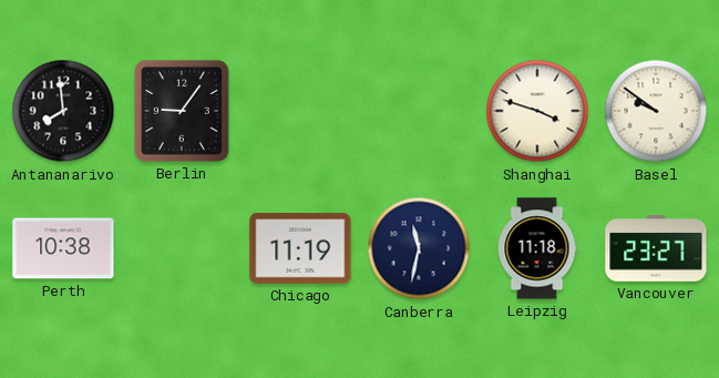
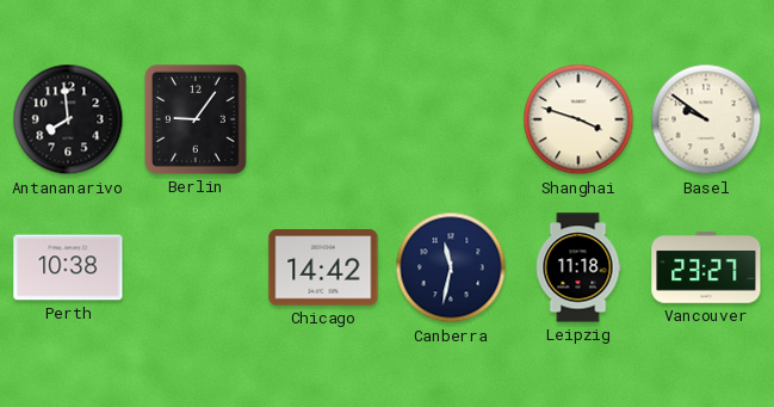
Chicago: 11:19 -> 14:42 (323, 267)
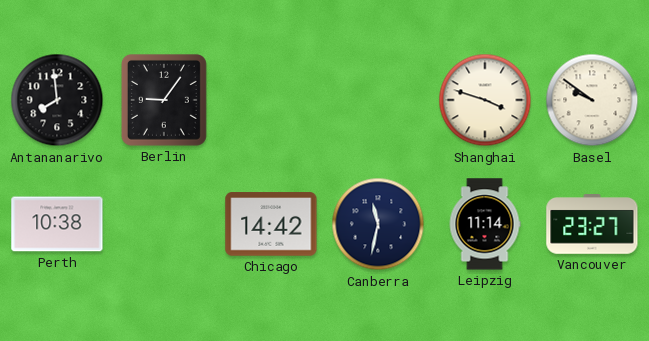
Leipzig: 11:18 -> 11:14 (485, 224)
